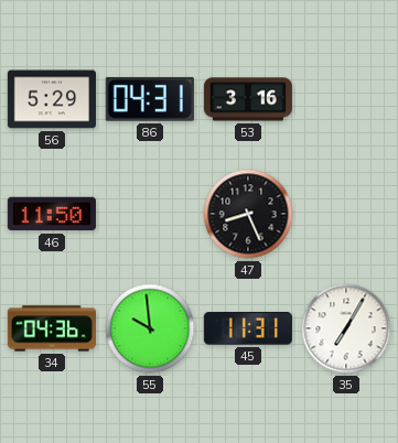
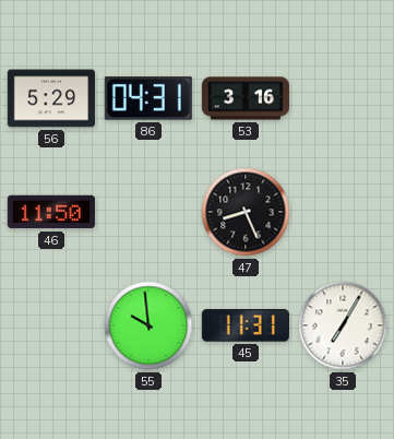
34: 04:36 -> none (52, 328)
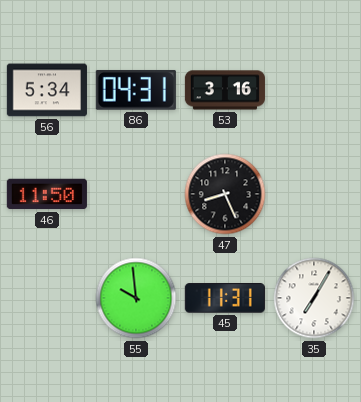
56: 5:29 -> 5:34 (47, 90)
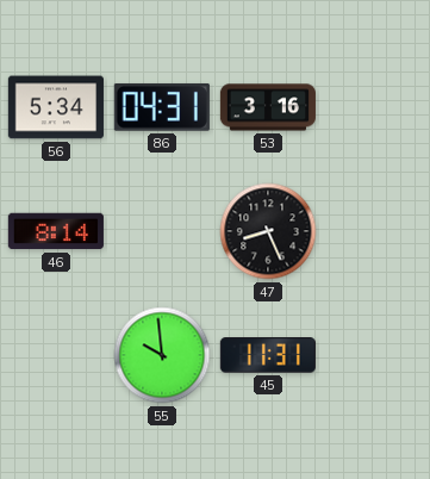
46: 11:50 -> 8:14 (56, 231)
35: 7:05 -> none (314, 298)
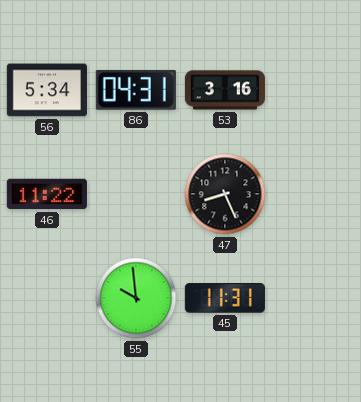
46: 8:14 -> 11:22 (47, 194)
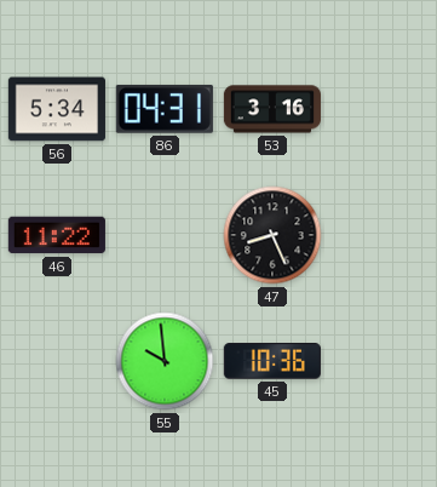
45: 11:31 -> 10:36 (272, 362)
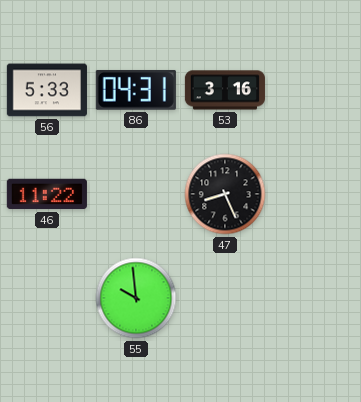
56: 5:34 -> 5:33 (47, 90)
45: 10:36 -> none (272, 362)
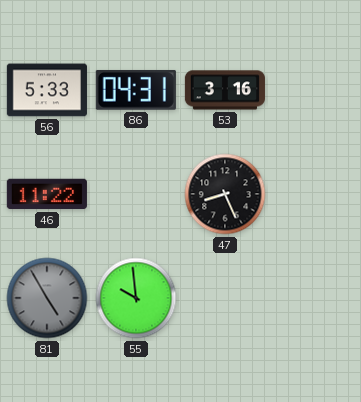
81: none -> 4:55 (47, 298)
